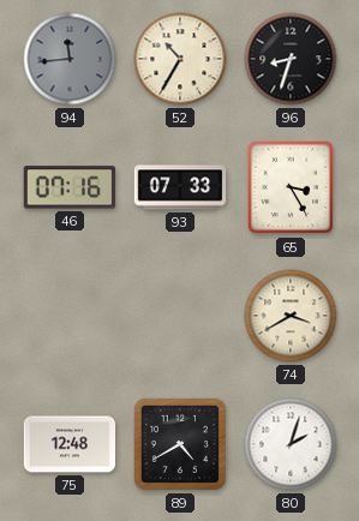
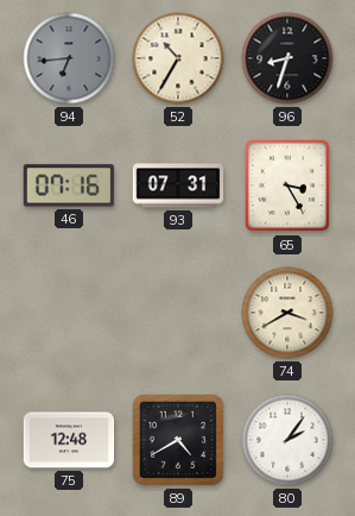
94: 11:44 -> 6:44 (69, 58)
93: 07:33 -> 07:31 (178, 185)
80: 2:03 -> 2:06 (287, 440)
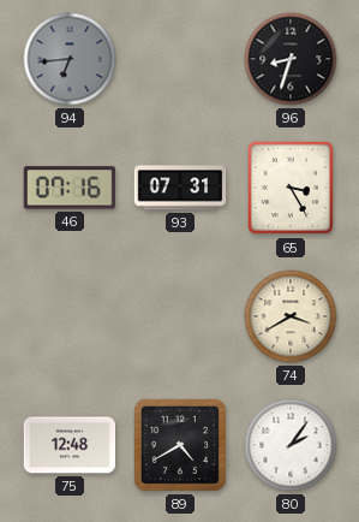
52: 10:35 -> none (178, 58)
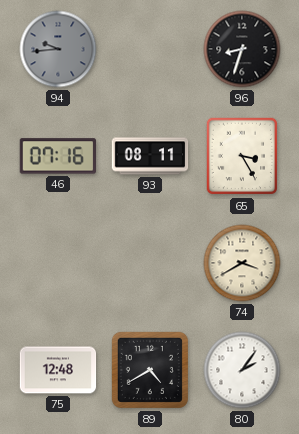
94: 6:44 -> 9:44 (58, 49)
93: 07:31 -> 08:11 (150, 156)
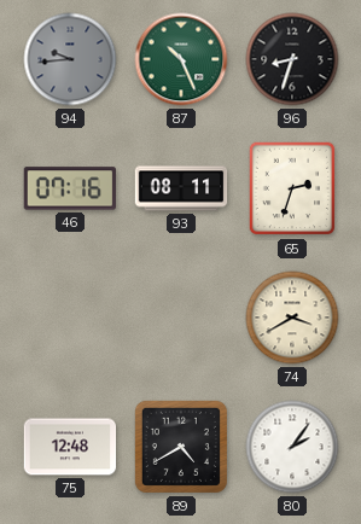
87: none -> 10:26 (181, 59)
65: 3:25 -> 2:33 (292, 188)
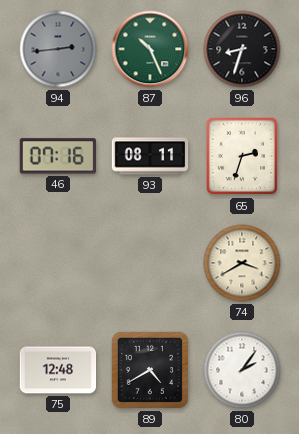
94: 9:44 -> 2:44 (58, 49)
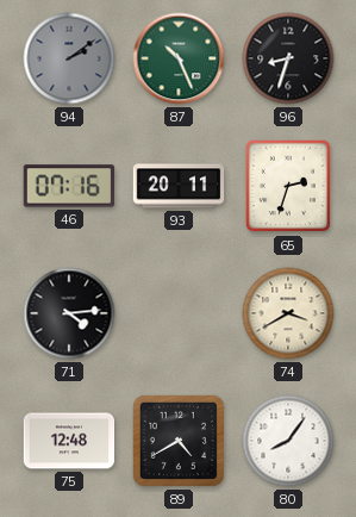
94: 2:44 -> 2:09 (69, 58)
93: 08:11 -> 20:11 (179, 186)
71: none -> 4:14 (69, 313)
80: 2:06 -> 8:06 (288, 441)
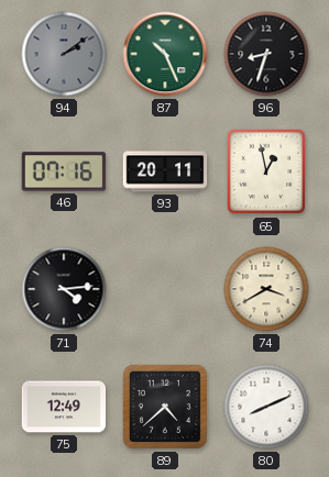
65: 2:33 -> 12:58 (266, 171)
75: 12:48 -> 12:49 (64, 407)
89: 4:40 -> 4:38 (165, 407)
80: 8:06 -> 8:11 (266, 407)
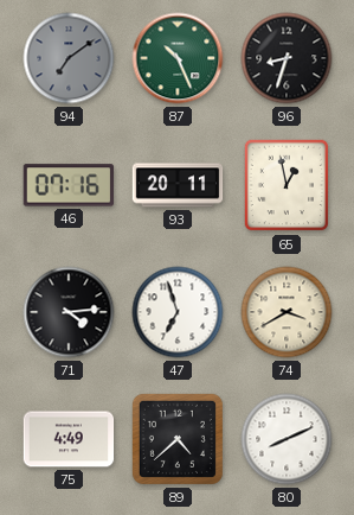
94: 2:09 -> 7:09 (69, 58)
47: none -> 6:57 (178, 312)
75: 12:49 -> 4:49 (69, 439)
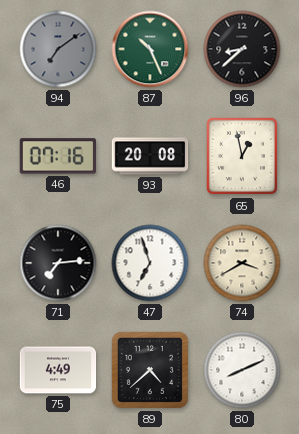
96: 8:33 -> 8:38 (242, 49)
93: 20:11 -> 20:08 (150, 156)
71: 4:14 -> 7:14 (58, 263)
